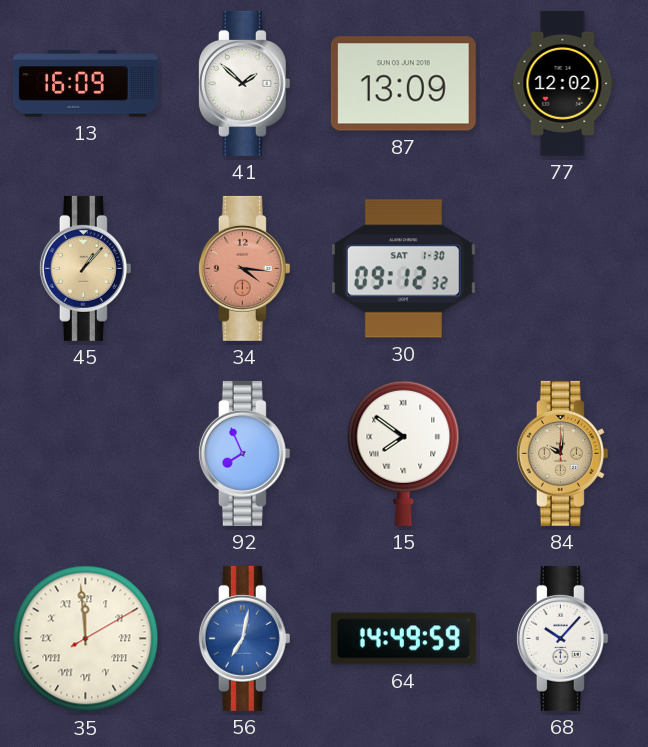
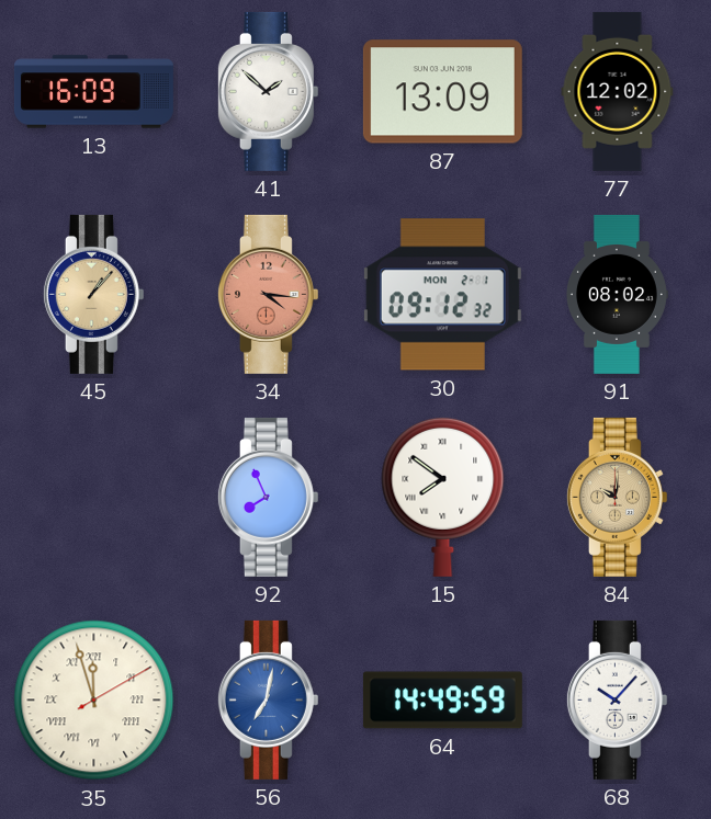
30 date: SAT 1-30 -> MON 2-1 (442, 295)
91: none -> 08:02 (617, 294)
35: 11:59 -> 11:57 (94, 701)
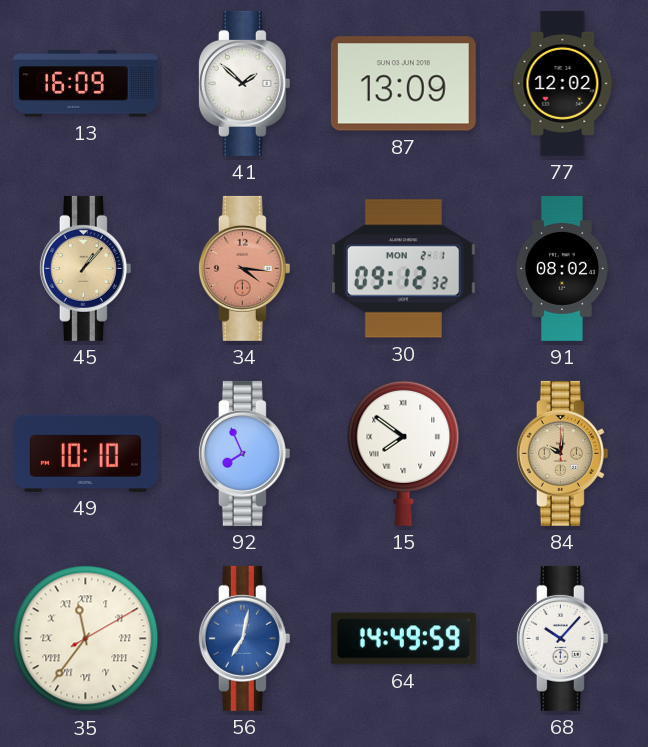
49: none -> 10:10 (85, 453)
35: 11:57 -> 11:36 (86, 639)
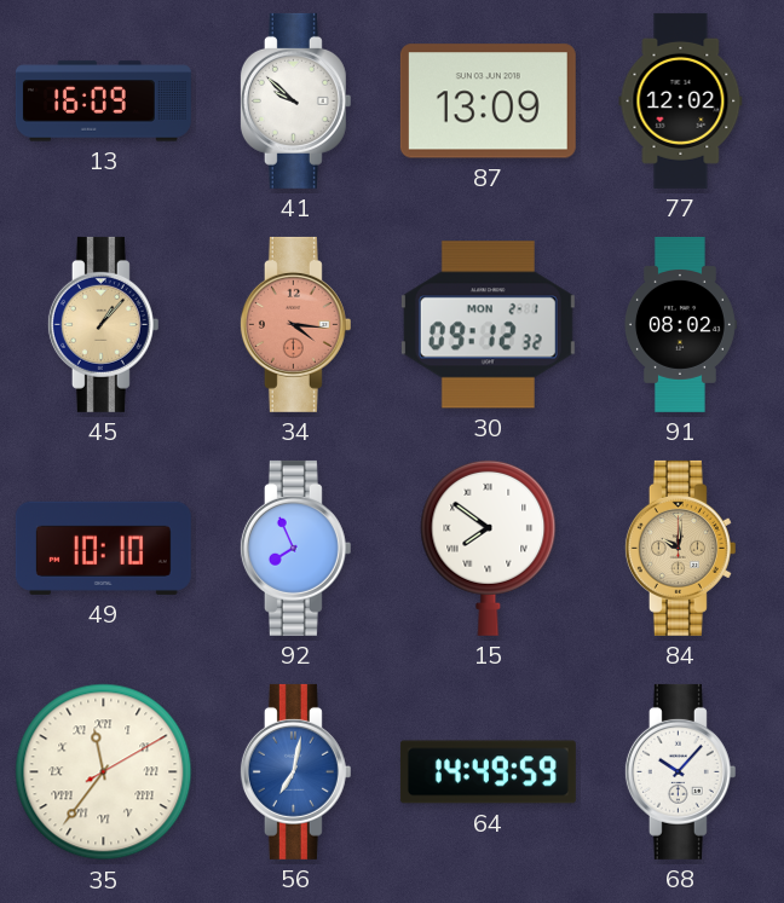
41: 1:52 -> 9:52 (295, 100)
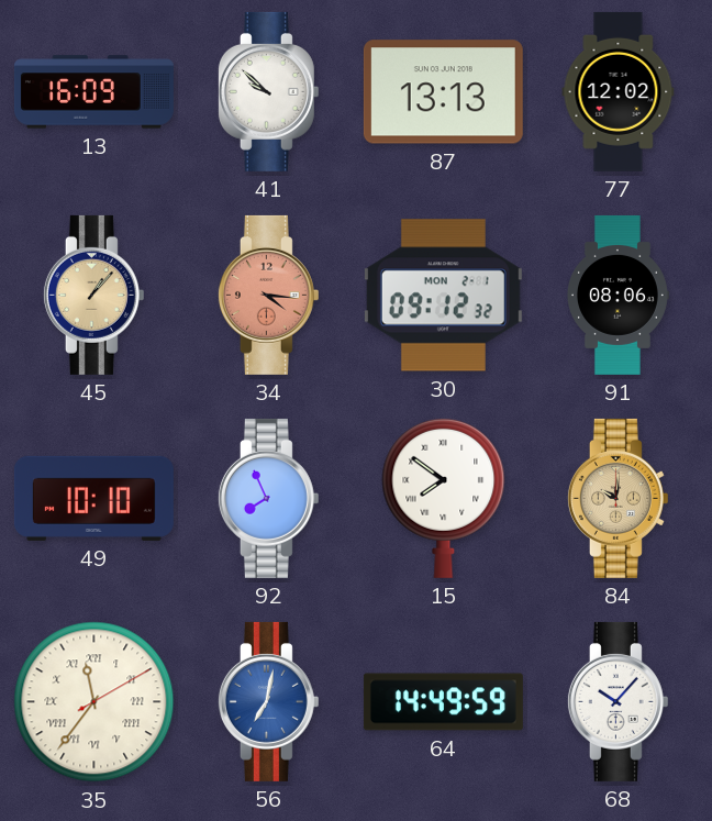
87: 13:09 -> 13:13 (443, 92)
91: 08:02 -> 08:06 (618, 295)
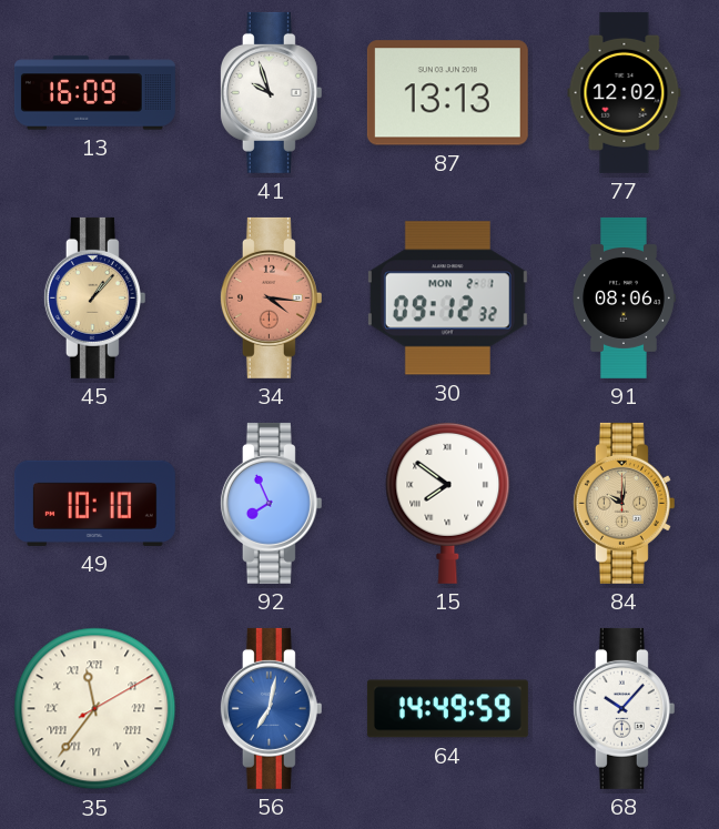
41: 9:52 -> 9:57 (271, 92)
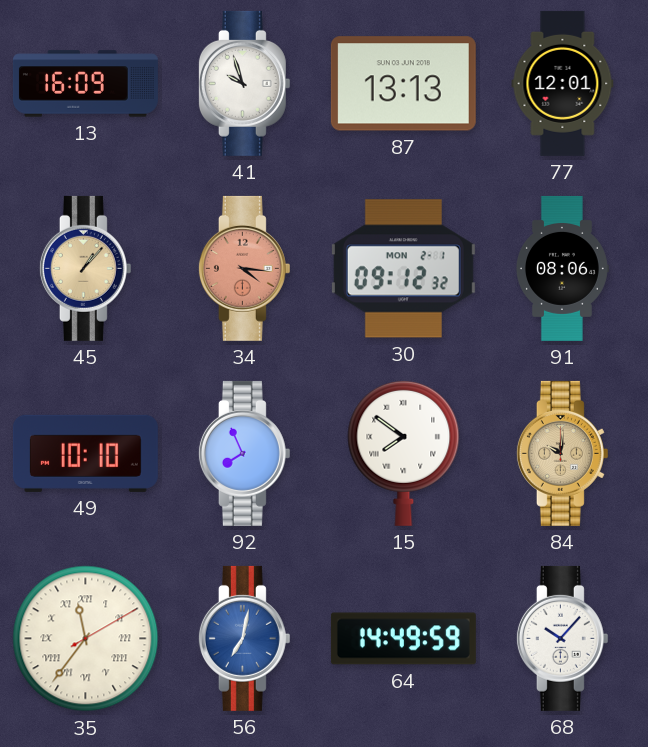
77: 12:02 -> 12:01 (563, 83)
